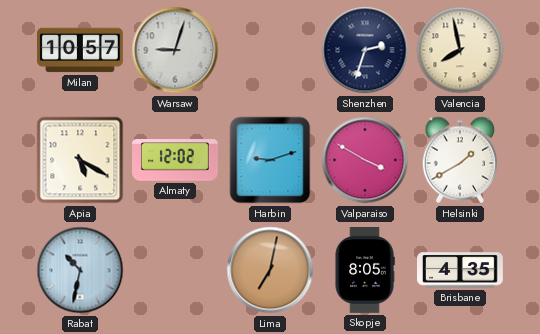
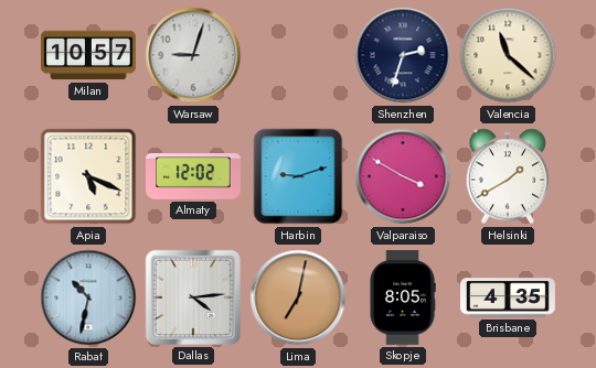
Valencia: 7:58 -> 11:22 (508, 55)
Apia: 5:20 -> 5:19 (88, 176)
Dallas: none -> 4:14 (193, 297)
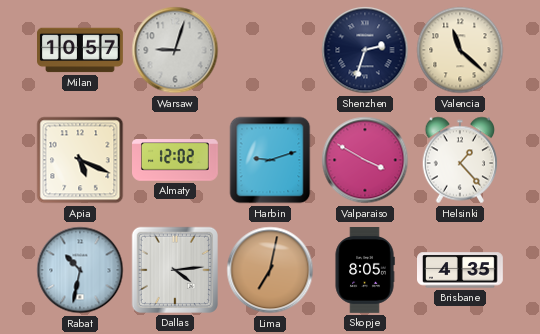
Helsinki: 1:40 -> 1:23 (460, 160)
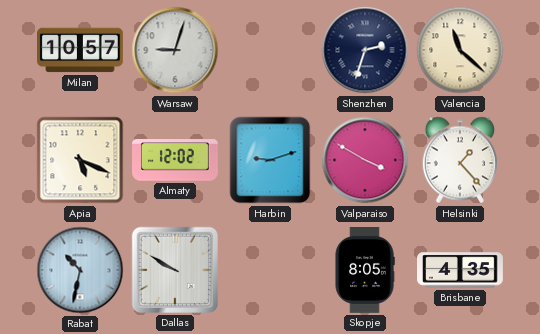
Dallas: 4:14 -> 9:50 (175, 270)
Lima: 7:02 -> none (270, 270)
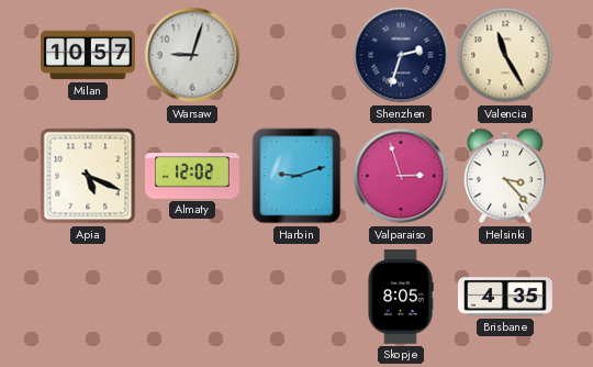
Valencia: 11:22 -> 11:25 (505, 55)
Valparaiso: 3:50 -> 2:57 (401, 176)
Helsinki: 1:23 -> 3:23 (505, 176)
Rabat: 10:32 -> none (80, 270)
Dallas: 9:50 -> none (175, 270)
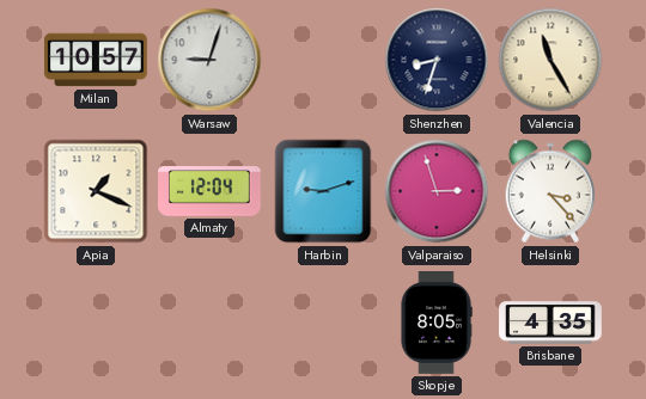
Shenzhen: 2:33 -> 8:33 (437, 60)
Apia: 5:19 -> 1:19 (96, 191)
Almaty: 12:02 -> 12:04 (211, 191)
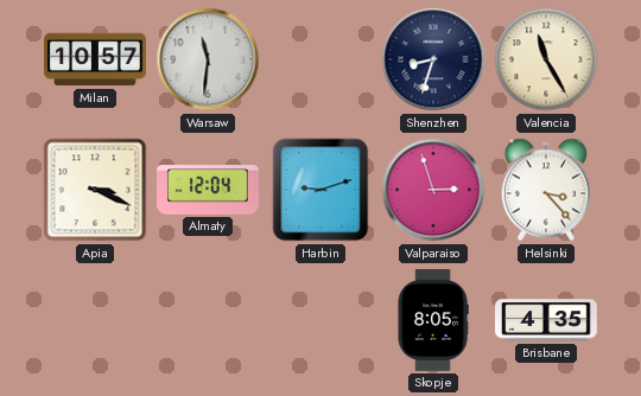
Warsaw: 9:03 -> 11:31 (208, 59)
Apia: 1:19 -> 3:19 (95, 190)
